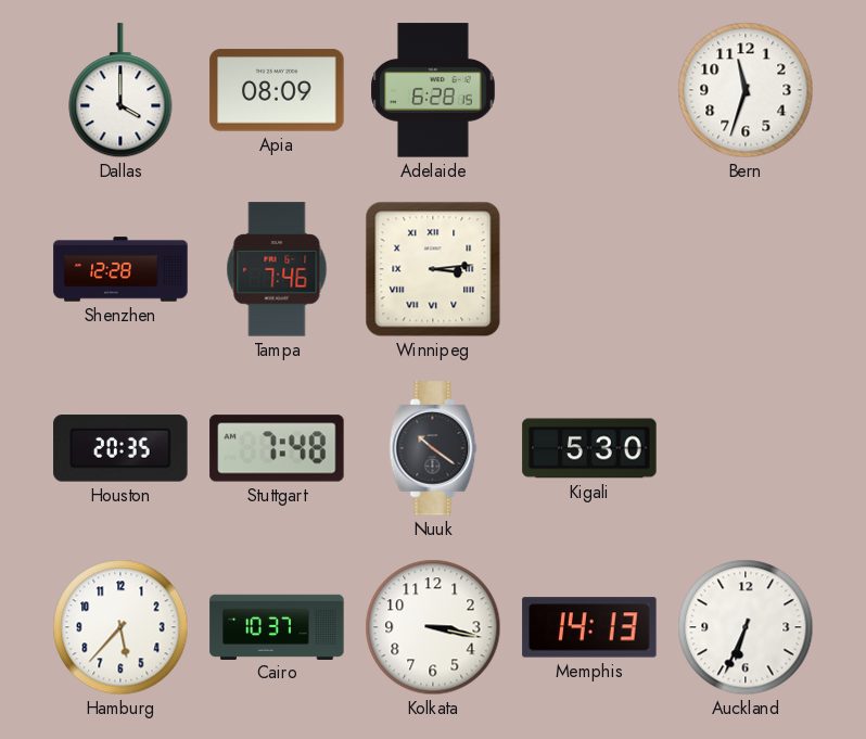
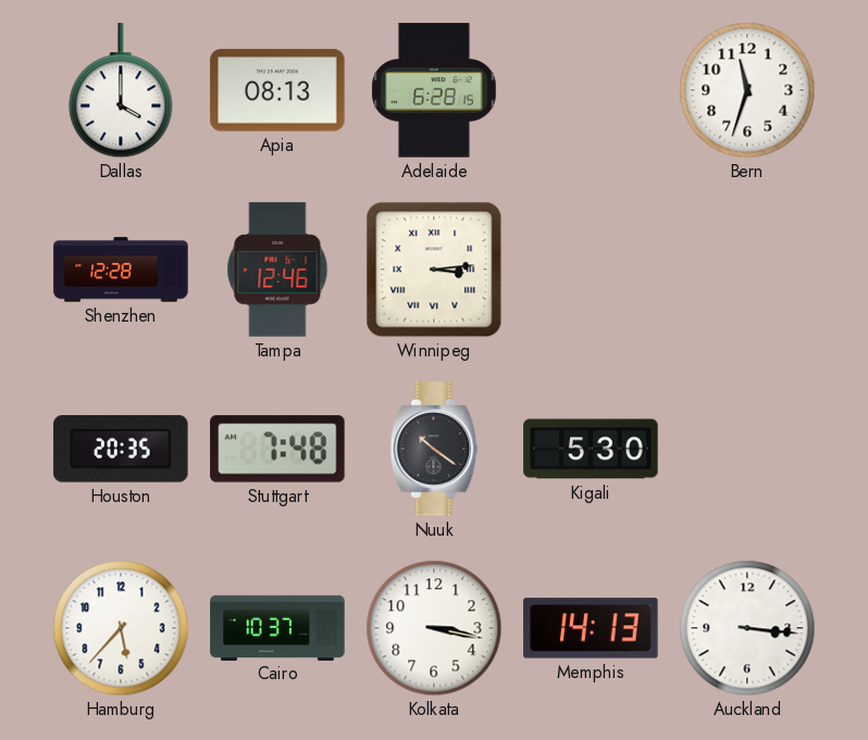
Apia: 08:09 -> 08:13 (277, 90)
Tampa: 7:46 -> 12:46 (277, 269)
Auckland: 6:34 -> 3:16 (747, 628)
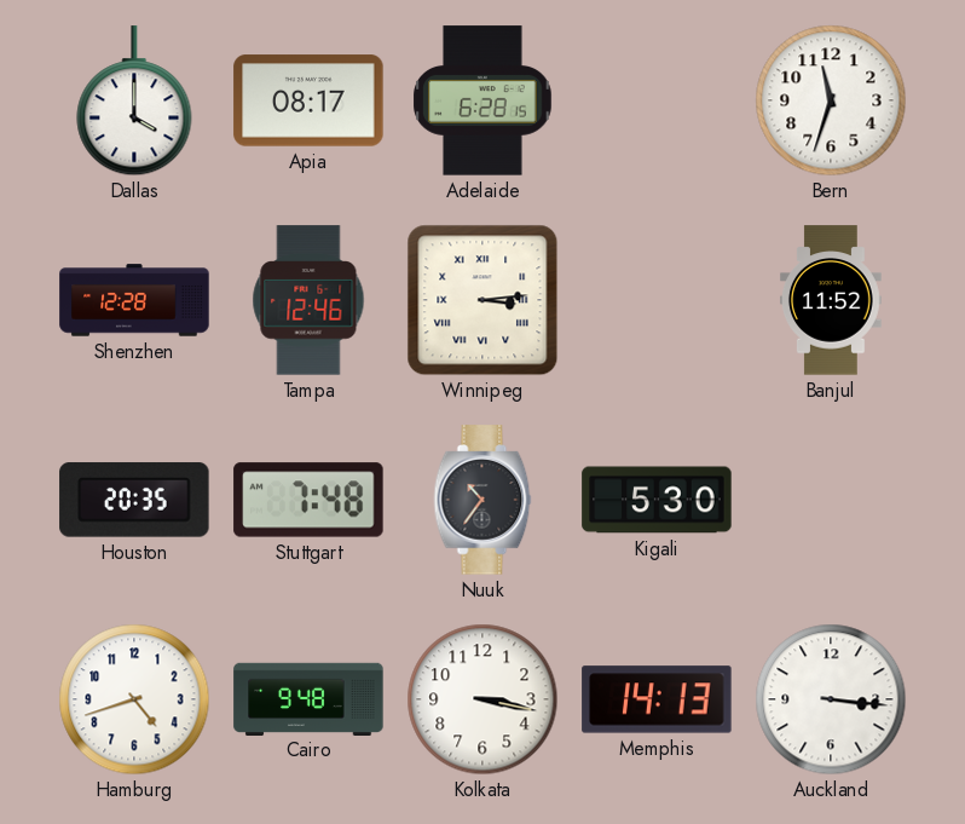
Apia: 08:13 -> 08:17 (308, 100)
Banjul: none -> 11:52 (831, 300)
Nuuk: 10:21 -> 10:36 (482, 500)
Hamburg: 5:37 -> 4:42 (134, 699)
Cairo: 10:37 -> 9:48 (308, 698)
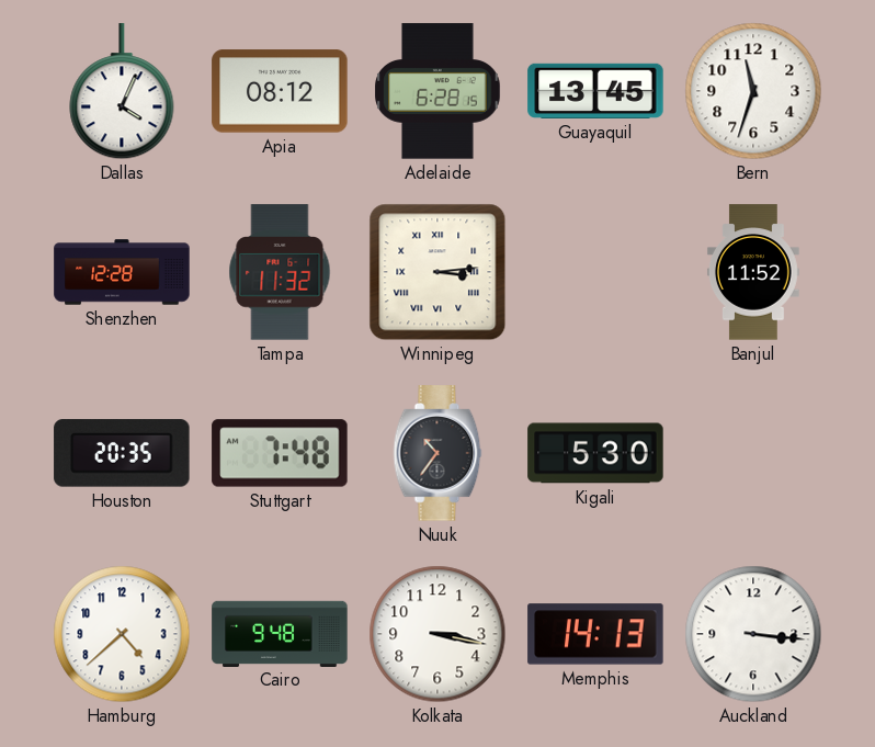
Dallas: 4:00 -> 4:04 (122, 92)
Apia: 08:17 -> 08:12 (280, 91)
Guayaquil: none -> 13:45 (595, 91)
Tampa: 12:46 -> 11:32 (280, 272)
Hamburg: 4:42 -> 4:38 (122, 634)
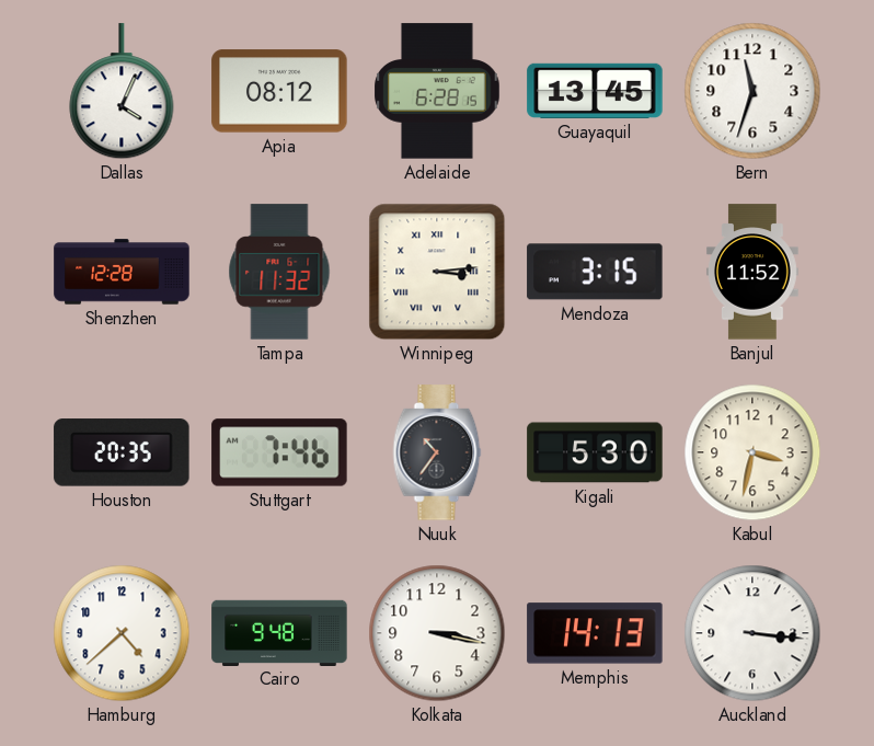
Mendoza: none -> 3:15 (595, 272)
Stuttgart: 7:48 -> 7:46 (279, 452)
Kabul: none -> 3:32 (752, 452)
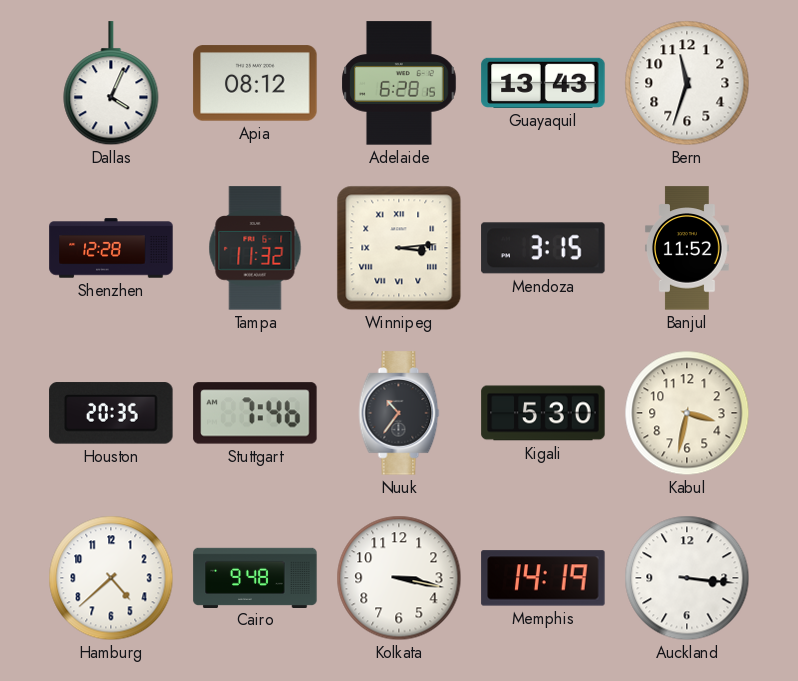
Guayaquil: 13:45 -> 13:43 (543, 83)
Memphis: 14:13 -> 14:19 (543, 578)
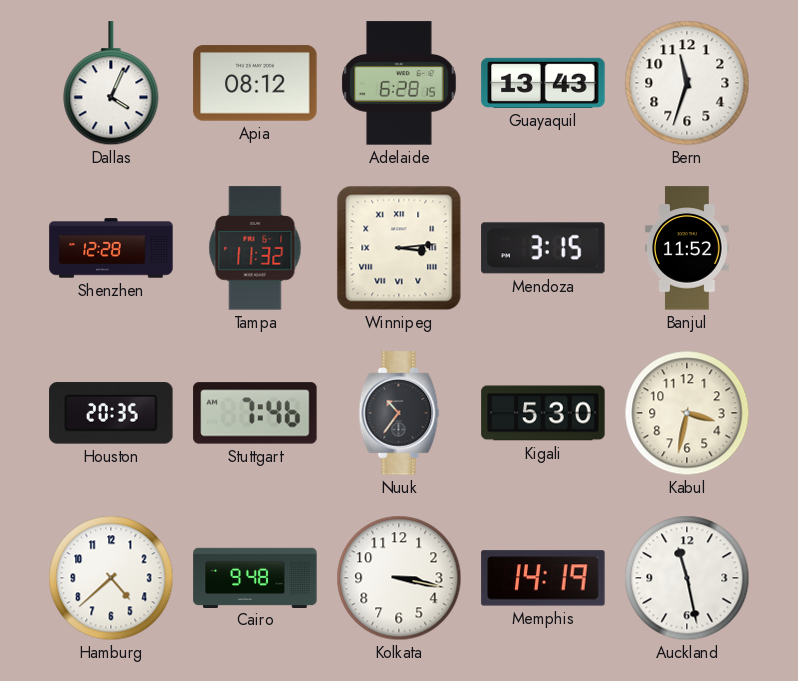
Auckland: 3:16 -> 11:28 (687, 578)
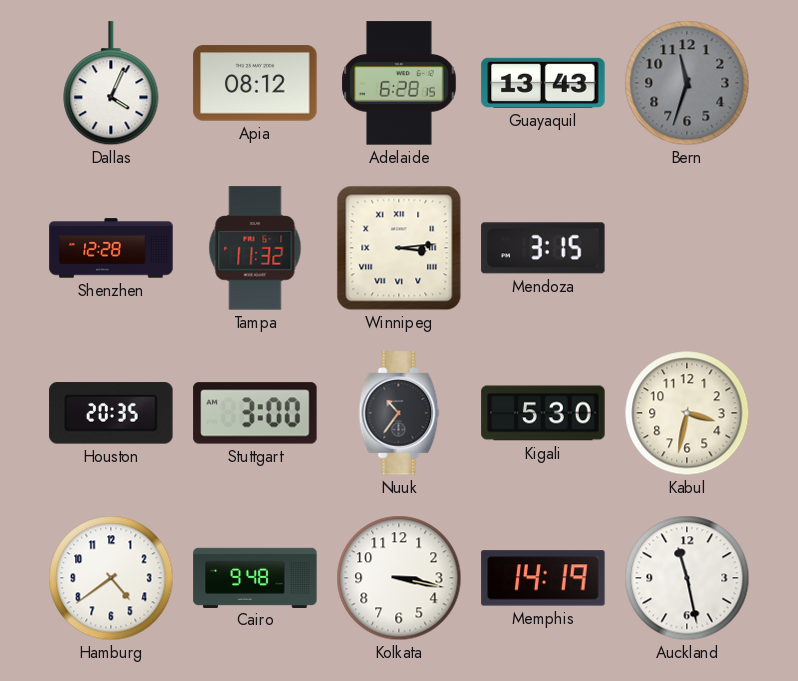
Bern dial: white -> grey (687, 83)
Banjul: 11:52 -> none (687, 248)
Stuttgart: 7:46 -> 3:00 (255, 413)
Hamburg: 4:38 -> 4:39 (111, 578)
